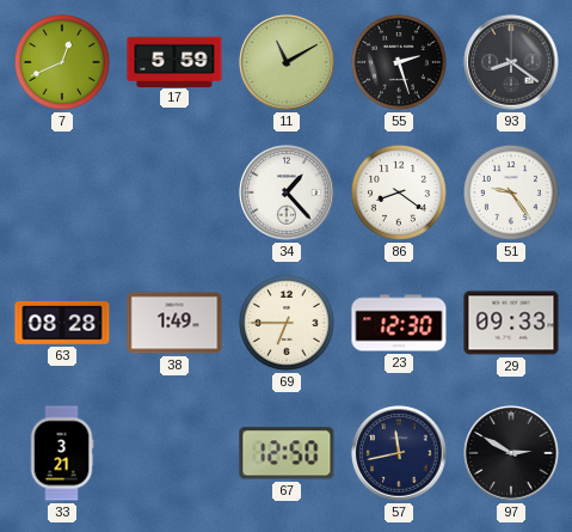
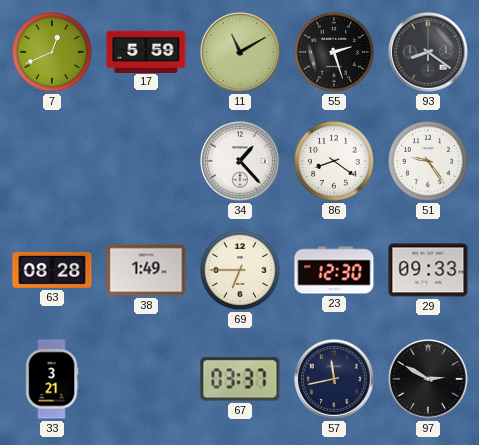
67: 12:50 -> 03:37 (240, 379)
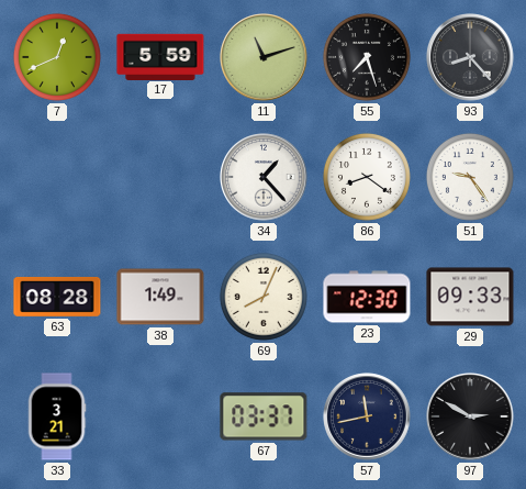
11: 11:10 -> 11:12 (264, 57)
55: 2:27 -> 7:27 (367, 57)
93: 8:21 -> 8:23 (470, 57)
69: 6:45 -> 8:04 (264, 297)
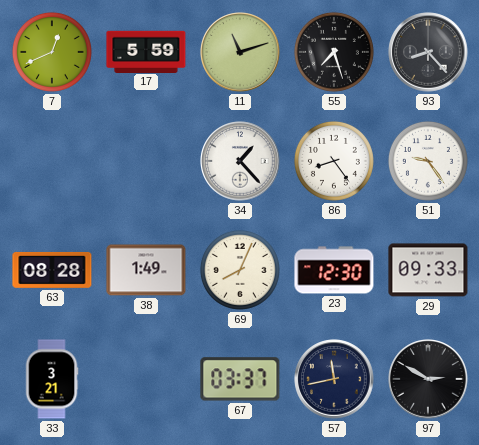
86: 8:21 -> 8:24 (334, 161)
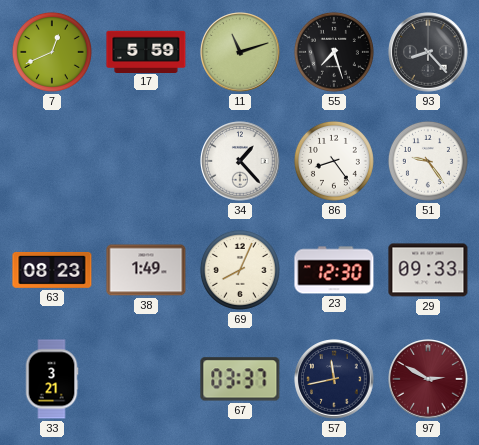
63: 08:28 -> 08:23 (52, 270)
97 dial: black -> burgundy (428, 379)
